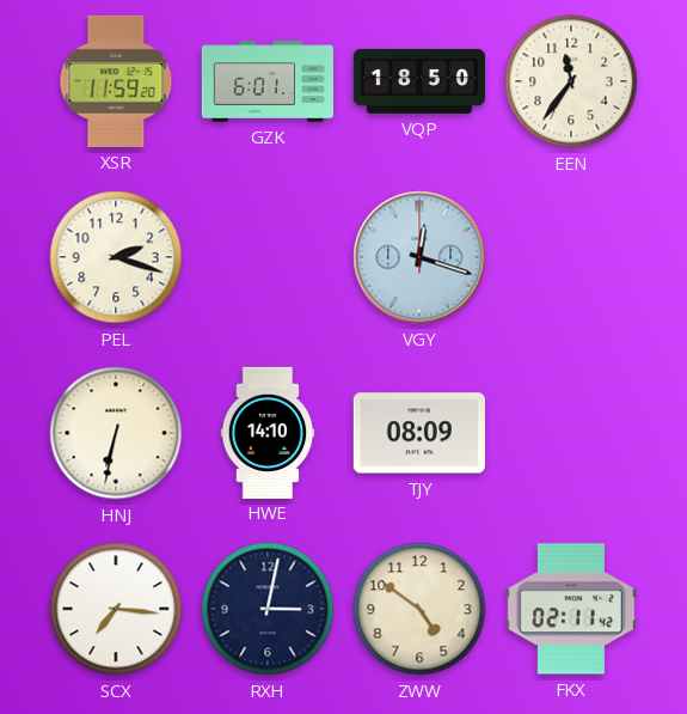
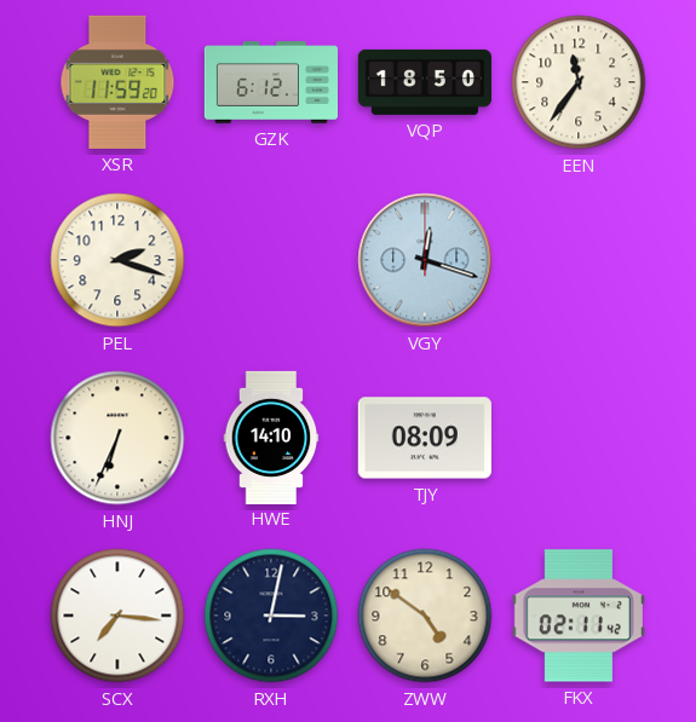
GZK: 6:01 -> 6:12 (270, 82)
HNJ: 6:32 -> 6:34 (117, 438)
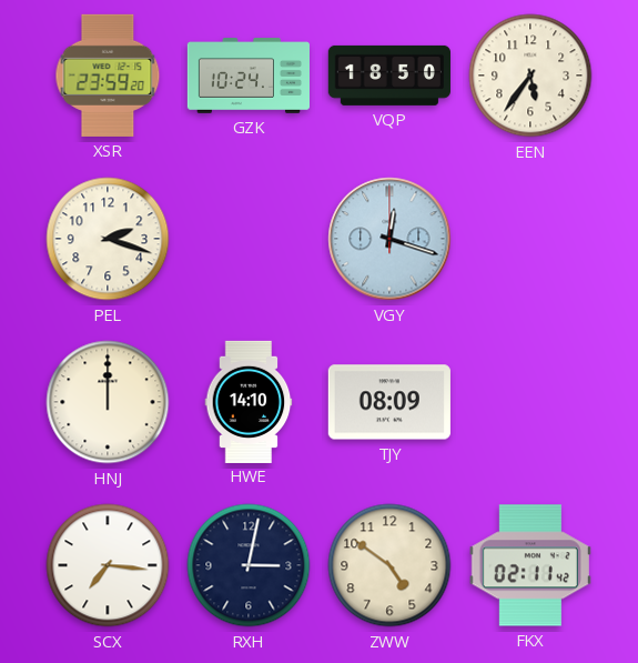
XSR: 11:59 -> 23:59 (108, 76)
GZK: 6:12 -> 10:24 (247, 76)
EEN: 11:36 -> 5:36 (530, 76)
HNJ: 6:34 -> 12:00 (108, 402)
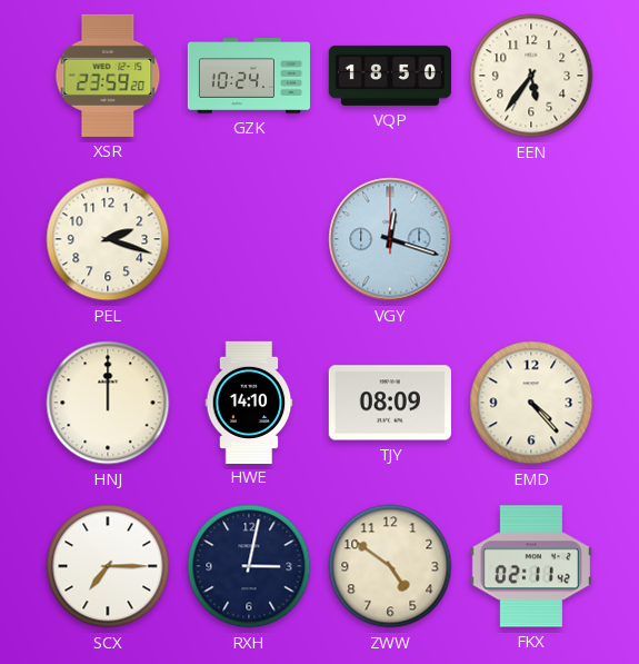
EMD: none -> 4:23 (531, 403)
SCX: 7:16 -> 7:15 (108, 566)
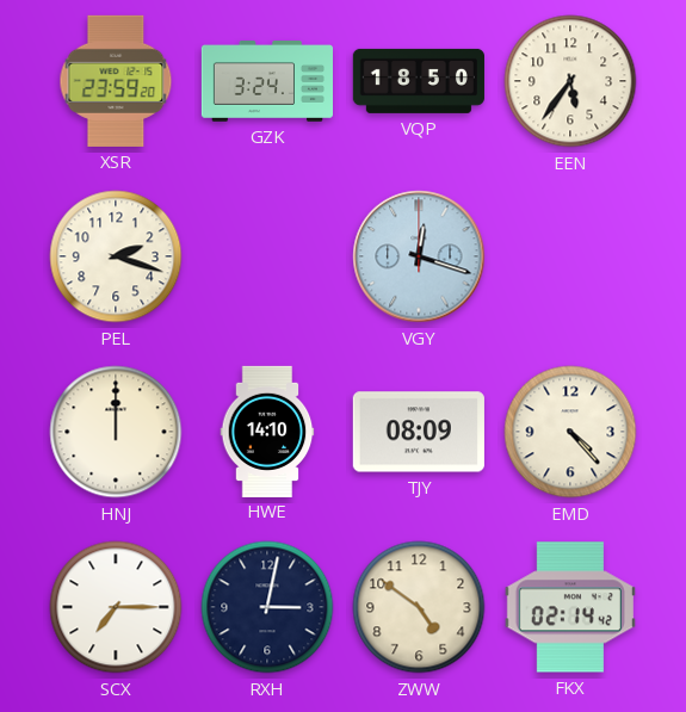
GZK: 10:24 -> 3:24 (266, 81)
FKX: 02:11 -> 02:14 (570, 607)
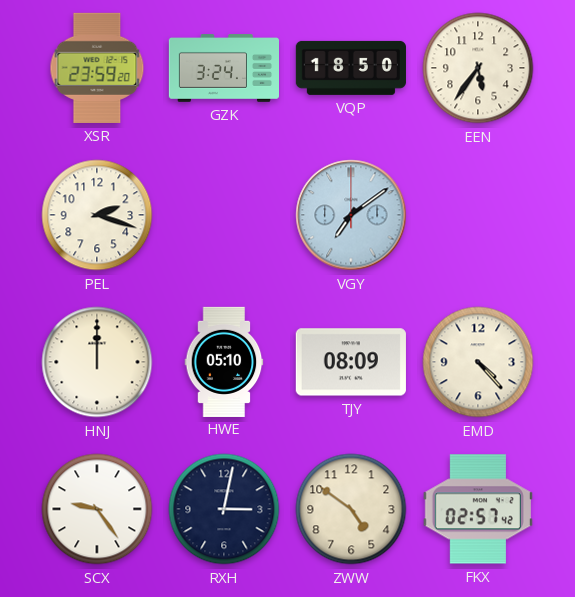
VGY: 12:18 -> 7:09 (351, 215)
HWE: 14:10 -> 05:10 (224, 361)
SCX: 7:15 -> 9:24 (97, 509)
FKX: 02:14 -> 02:57 (478, 509)
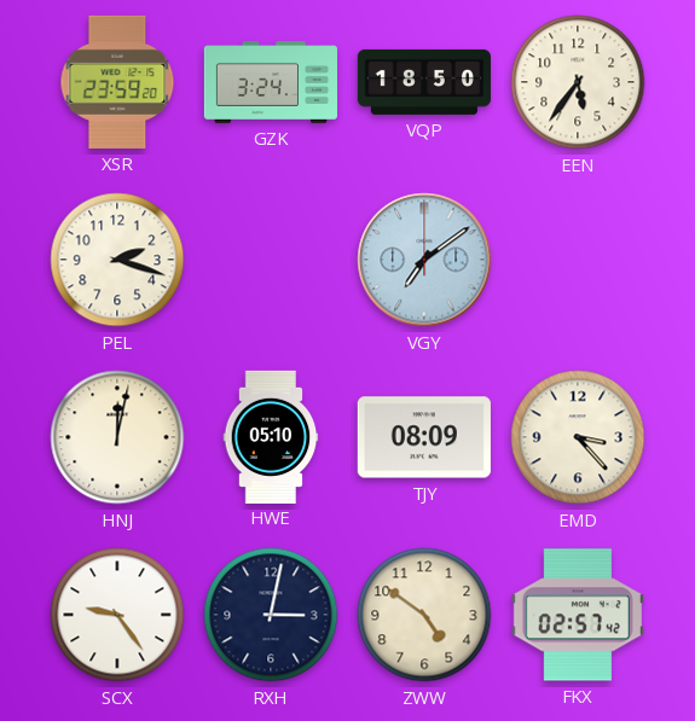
HNJ: 12:00 -> 12:02 (117, 437)
EMD: 4:23 -> 3:23 (578, 437)
